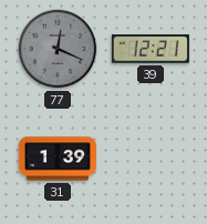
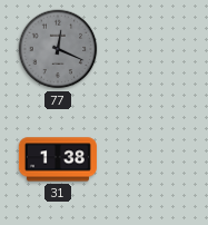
39: 12:21 -> none (151, 49)
31: 1:39 -> 1:38 (58, 159)
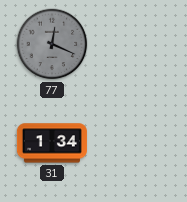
31: 1:38 -> 1:34 (52, 143)
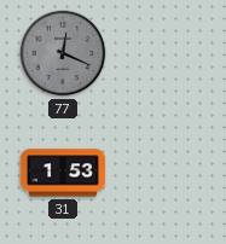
31: 1:34 -> 1:53 (63, 173)
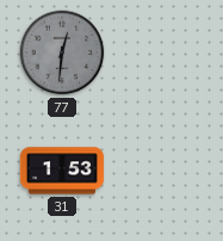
77: 12:19 -> 12:31 (62, 52)
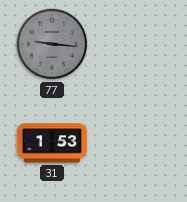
77: 12:31 -> 9:16 (52, 44)
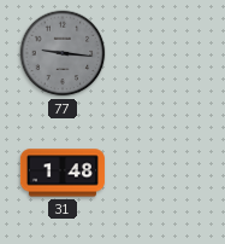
31: 1:53 -> 1:48 (63, 173)
